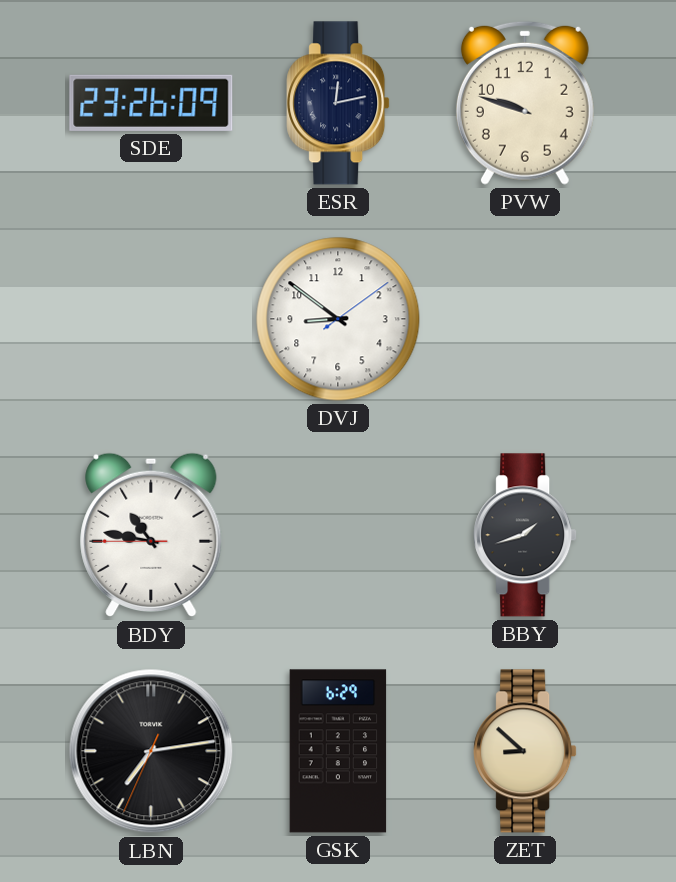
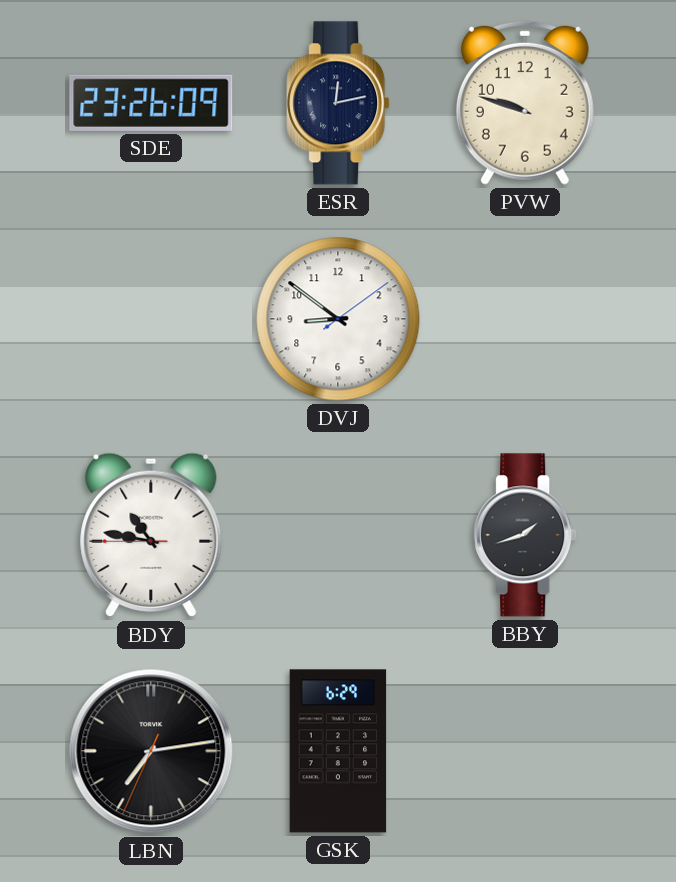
ZET: 8:52 -> none (525, 751)
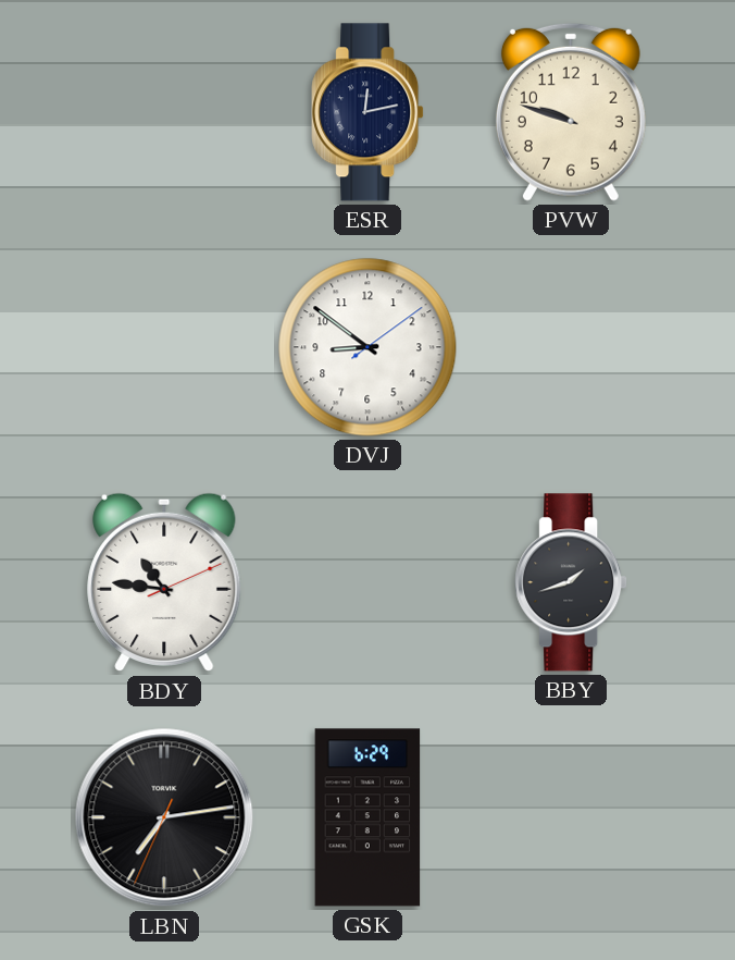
SDE: 23:26 -> none (151, 103)
BDY: 10:46:45 -> 10:46:11 (164, 582)
